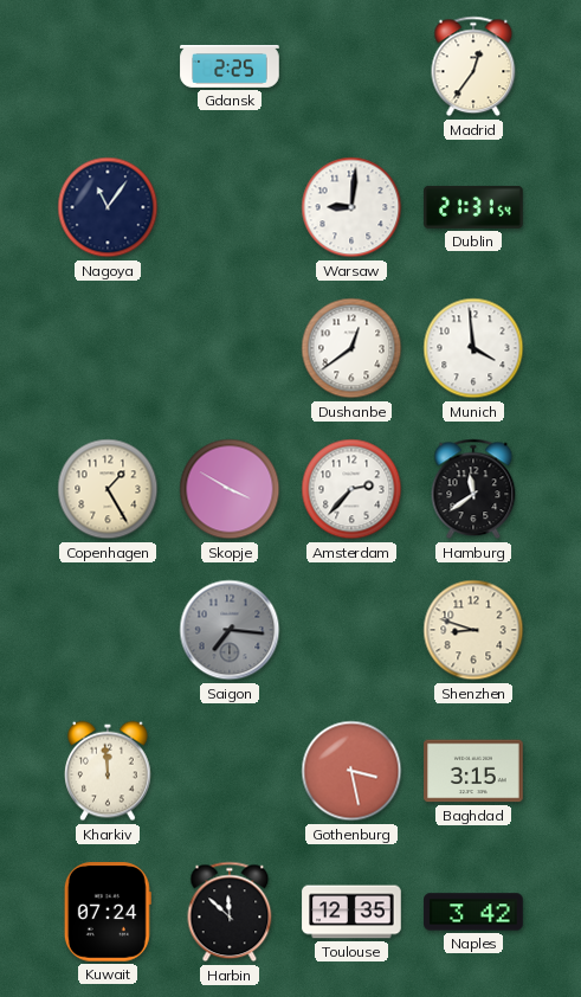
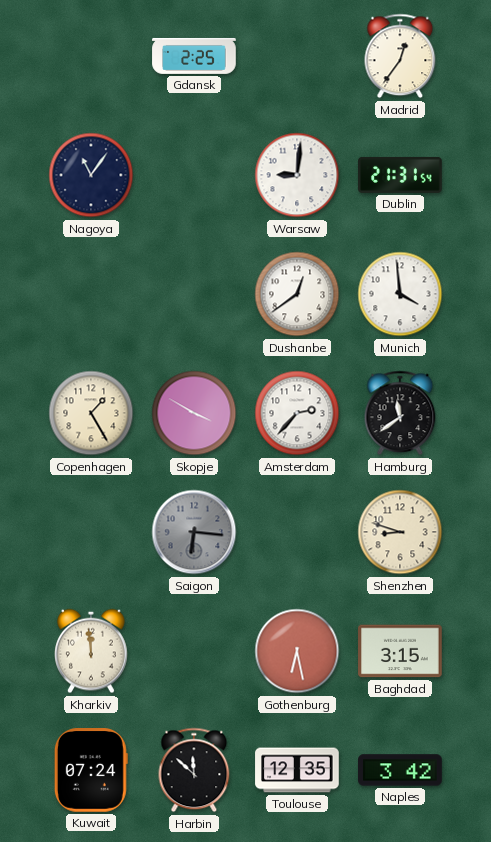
Saigon: 7:16 -> 6:16 (194, 532)
Gothenburg: 3:28 -> 6:28 (297, 651)
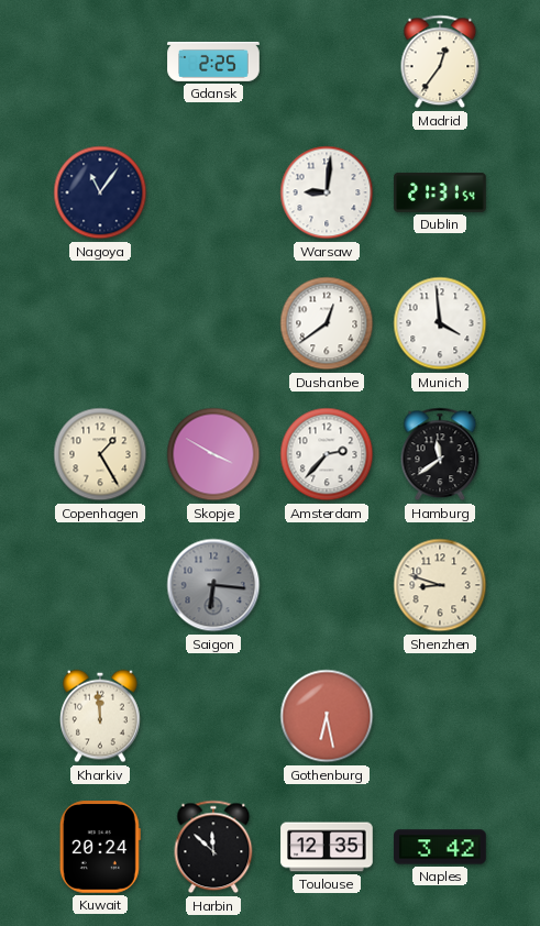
Baghdad: 3:15 -> none (400, 651)
Kuwait: 07:24 -> 20:24 (100, 847)
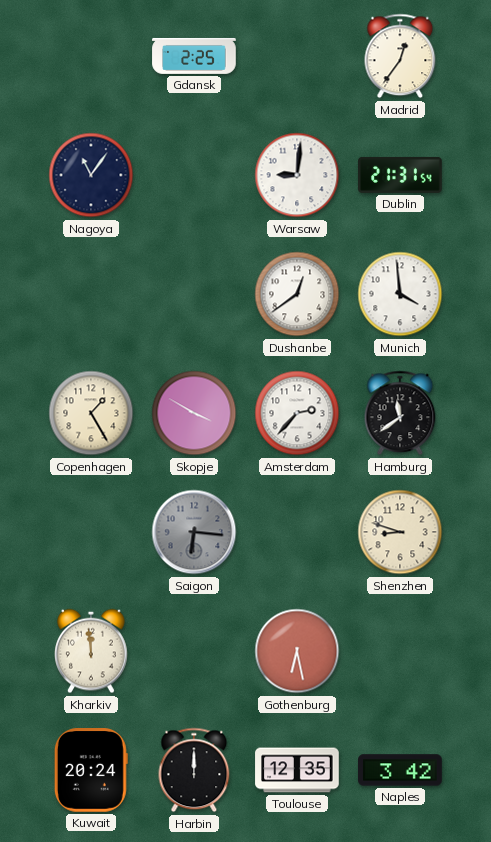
Harbin: 11:52 -> 12:00 (194, 770)
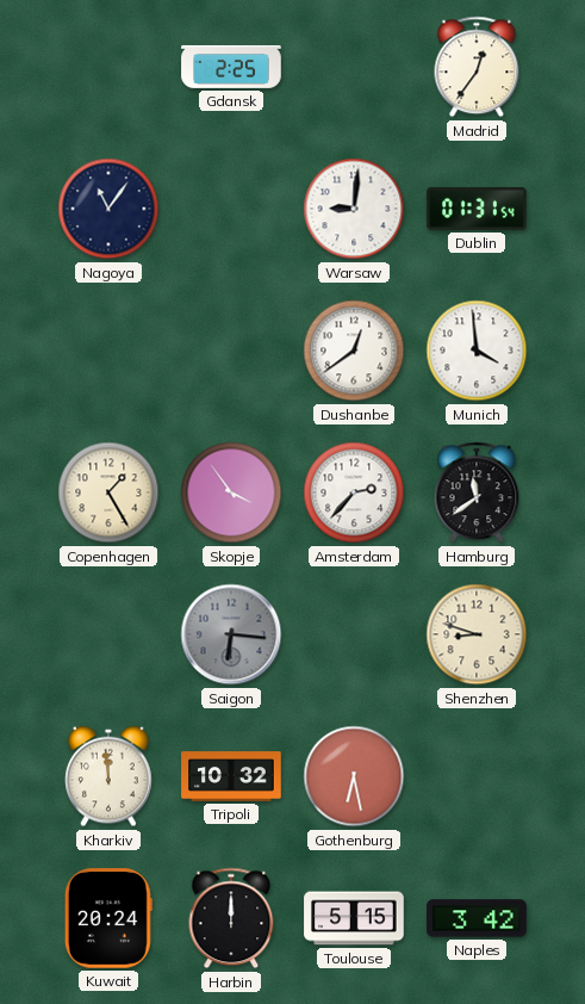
Dublin: 21:31 -> 01:31 (477, 209)
Skopje: 3:50 -> 3:54 (231, 492)
Tripoli: none -> 10:32 (231, 776)
Toulouse: 12:35 -> 5:15 (354, 918)
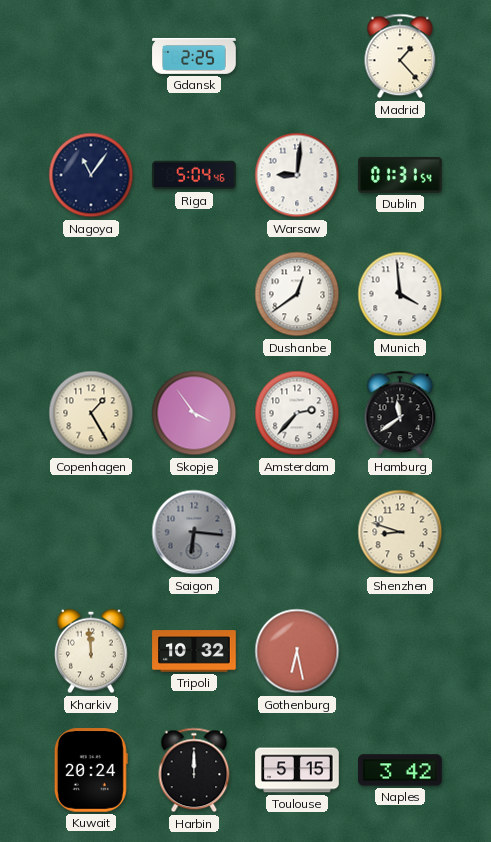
Madrid: 12:36 -> 1:23 (400, 56)
Riga: none -> 5:04 (194, 175)
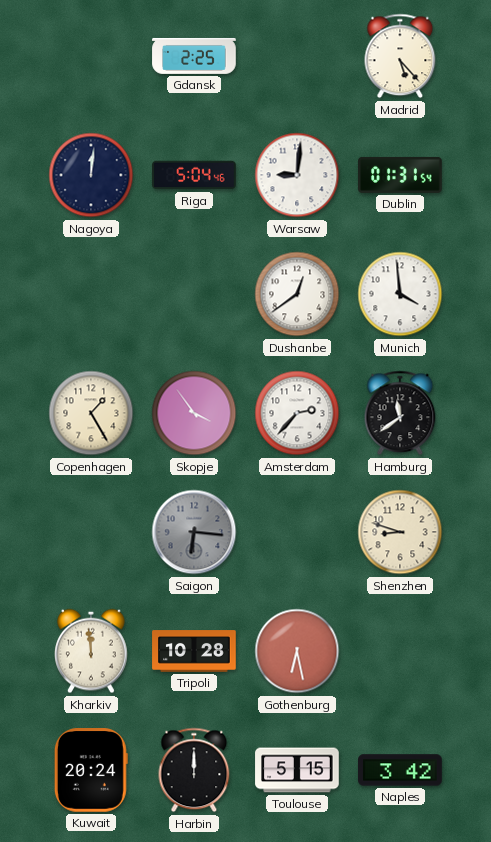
Madrid: 1:23 -> 5:23 (400, 56)
Nagoya: 11:06 -> 12:01 (91, 175)
Tripoli: 10:32 -> 10:28 (194, 651)
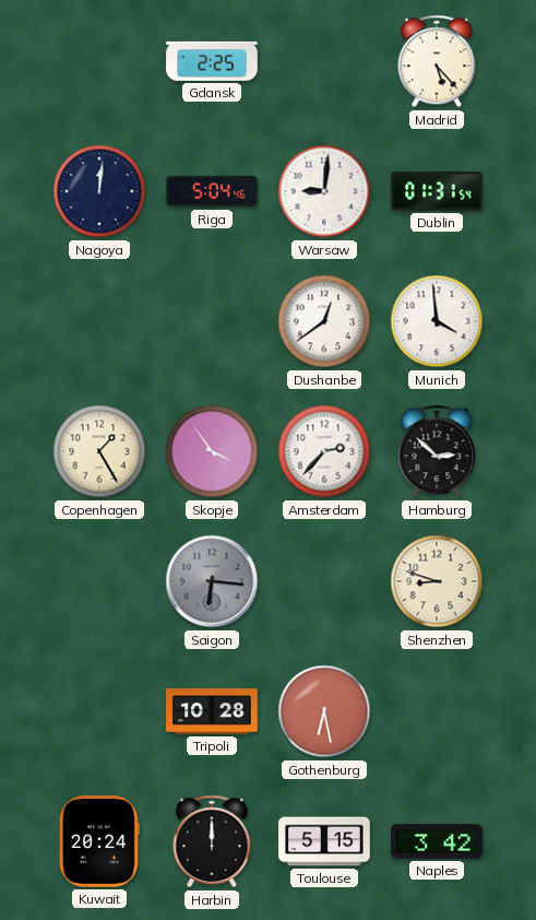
Hamburg: 11:39 -> 2:52 (437, 451)
Kharkiv: 11:59 -> none (92, 651)
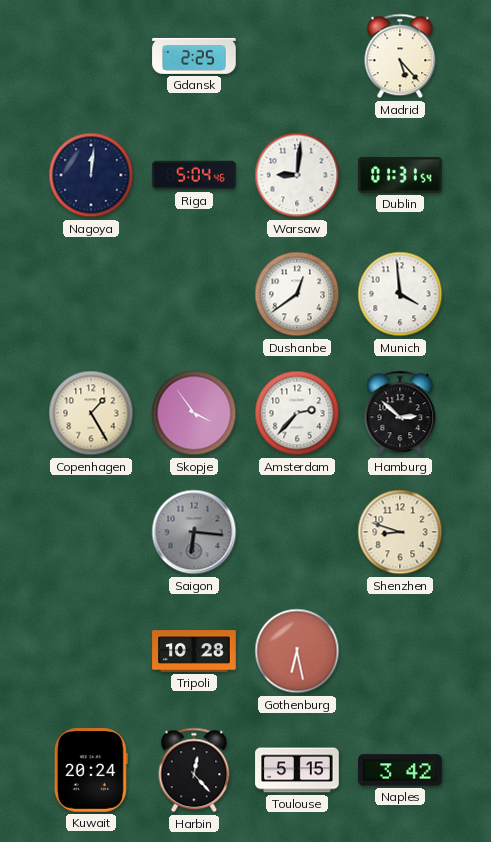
Harbin: 12:00 -> 12:23 (194, 770)
